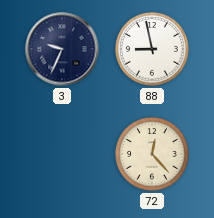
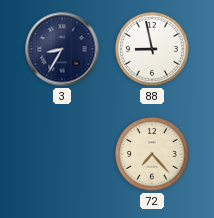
3: 9:34 -> 8:35 (62, 49)
72: 12:23 -> 7:23 (152, 154)
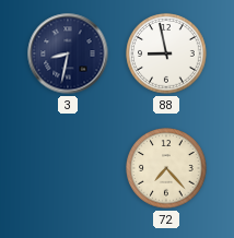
3: 8:35 -> 8:32 (68, 53)
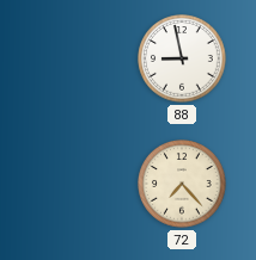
3: 8:32 -> none (68, 53)
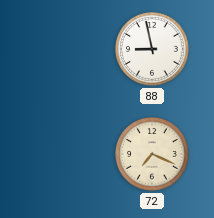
72: 7:23 -> 7:19 (152, 154)
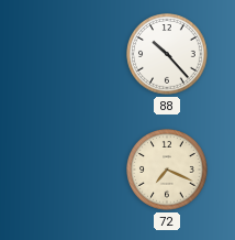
88: 8:58 -> 10:23 (167, 54)
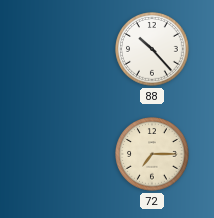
72: 7:19 -> 7:15 (152, 154)
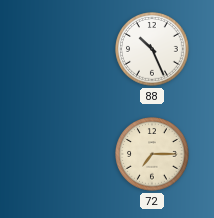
88: 10:23 -> 10:26 (152, 49)
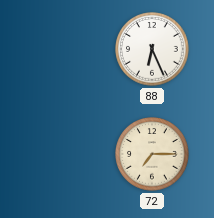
88: 10:26 -> 6:26 (152, 49)
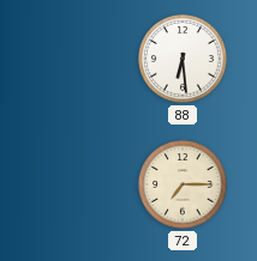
88: 6:26 -> 6:29 (183, 59)
